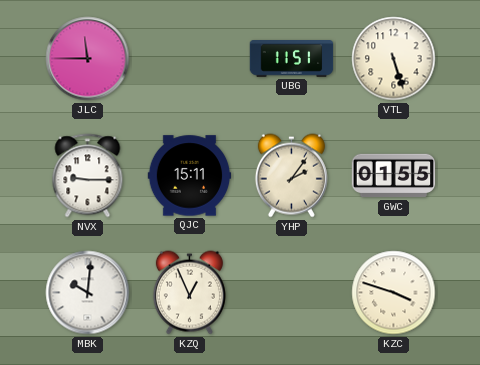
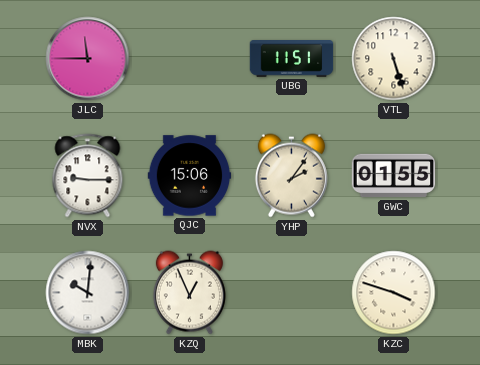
QJC: 15:11 -> 15:06 (190, 176)
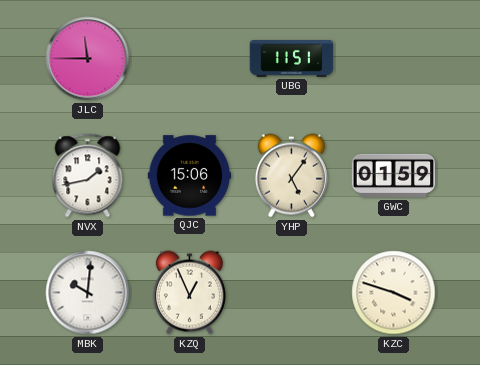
VTL: 5:27 -> none (394, 59)
NVX: 9:15 -> 1:43 (88, 176)
YHP: 2:06 -> 5:06 (291, 176)
GWC: 01:55 -> 01:59 (394, 176)
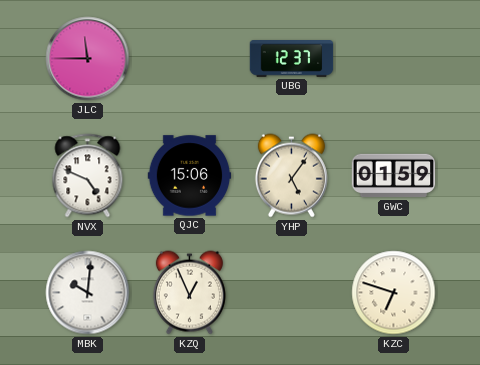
UBG: 11:51 -> 12:37 (292, 59)
NVX: 1:43 -> 4:49 (88, 176)
KZC: 3:48 -> 6:48 (394, 293)
